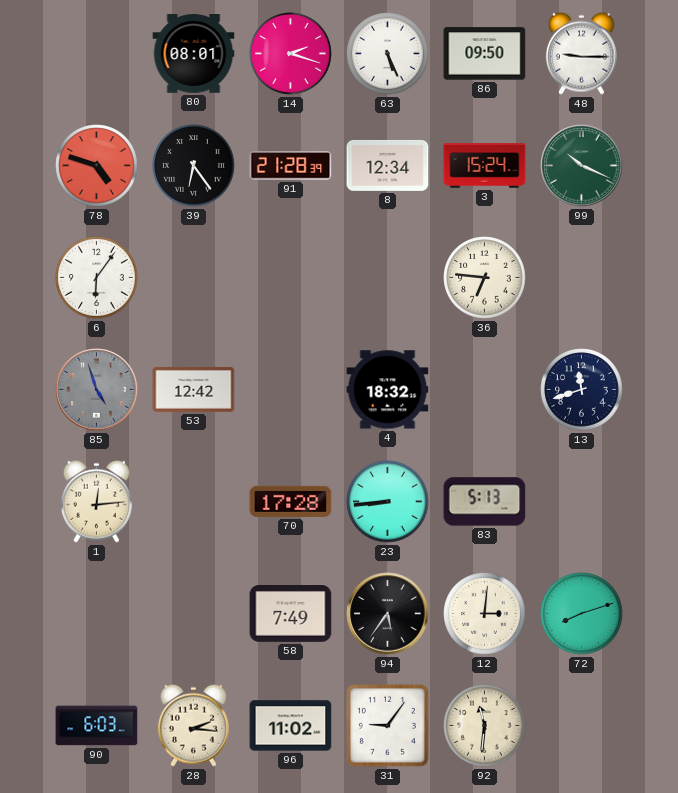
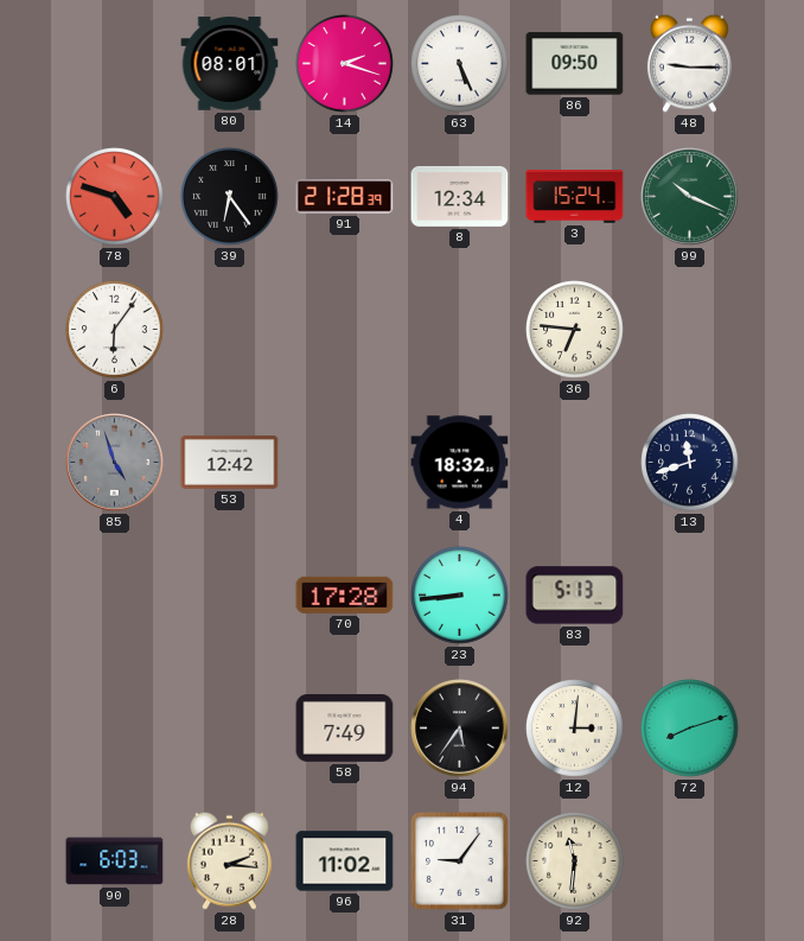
1: 12:14 -> none (96, 501)
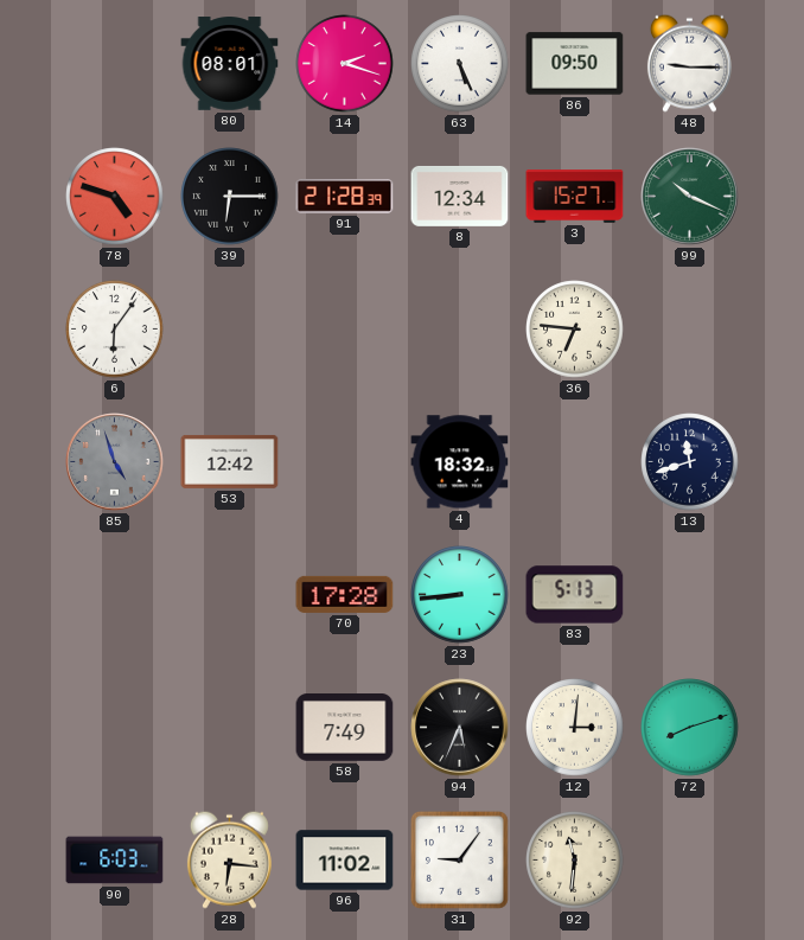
39: 6:24 -> 6:15 (230, 197)
3: 15:24 -> 15:27 (575, 197)
94: 5:36 -> 5:34 (460, 728)
28: 2:16 -> 6:16 (229, 859)
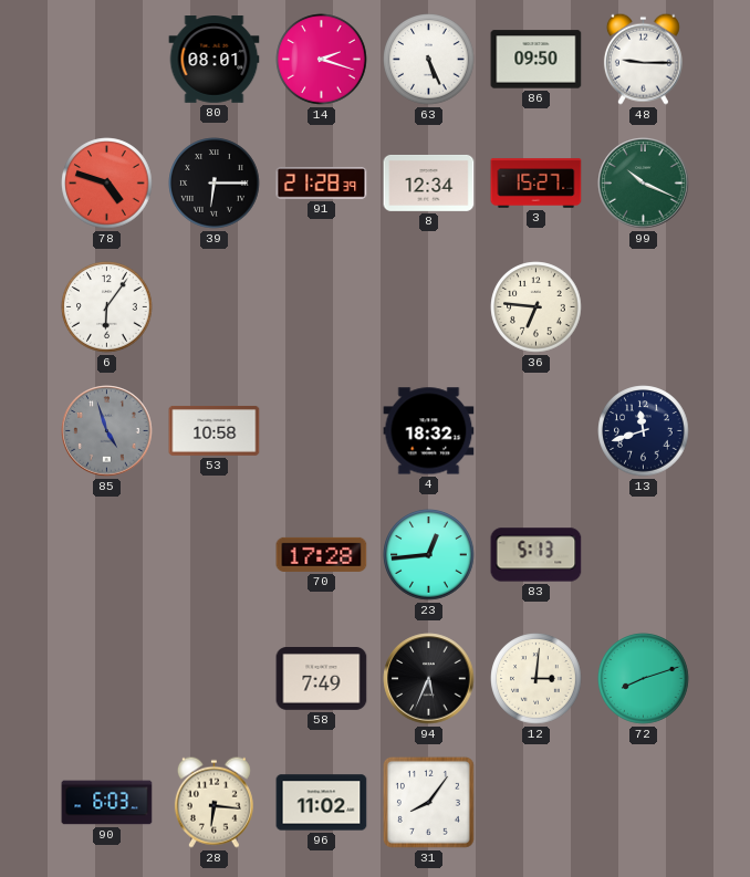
53: 12:42 -> 10:58 (215, 431)
23: 8:44 -> 12:44 (429, 555)
31: 9:06 -> 8:06 (428, 802)
92: 11:31 -> none (575, 861)
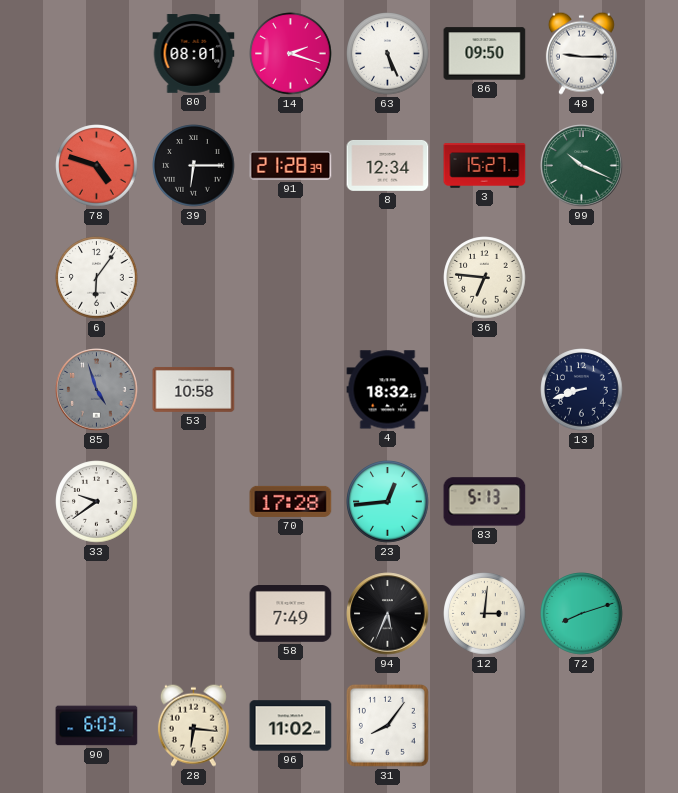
13: 11:42 -> 8:42 (582, 390)
33: none -> 9:39 (97, 502)
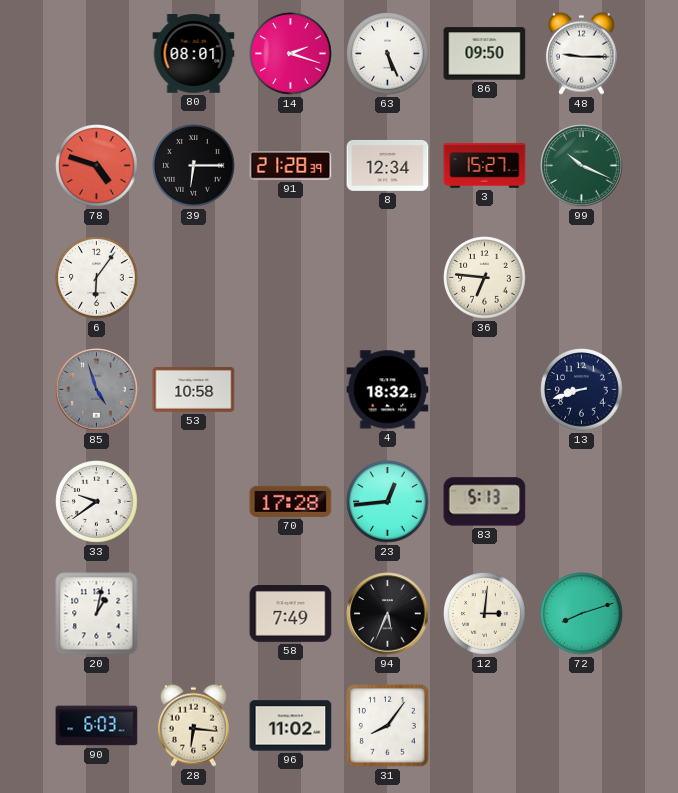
20: none -> 1:02 (97, 614)
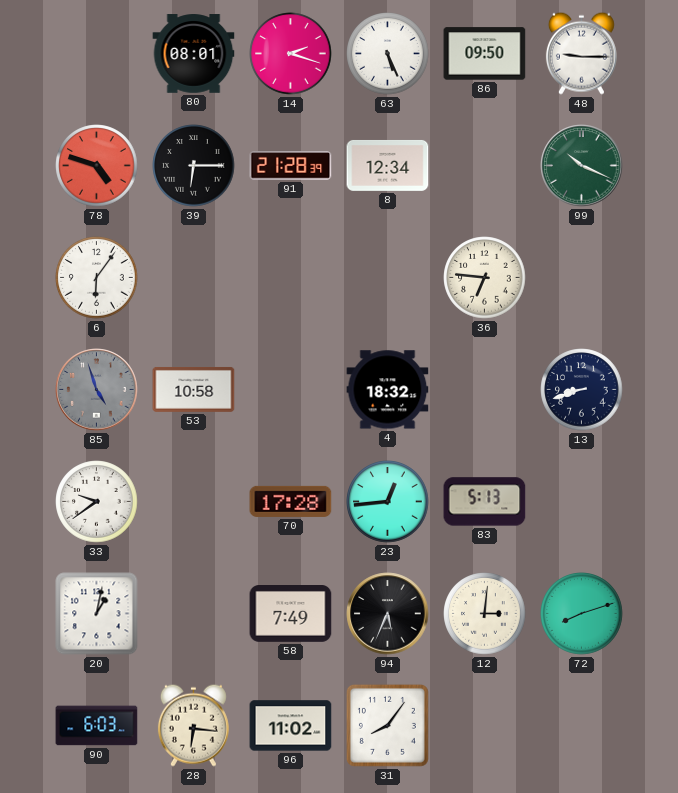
3: 15:27 -> none (485, 166)
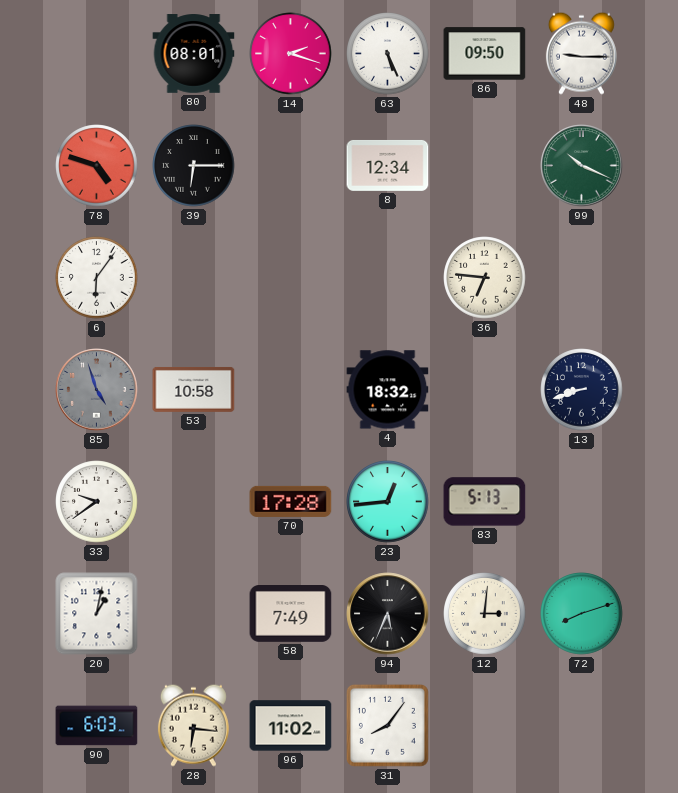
91: 21:28 -> none (291, 166)
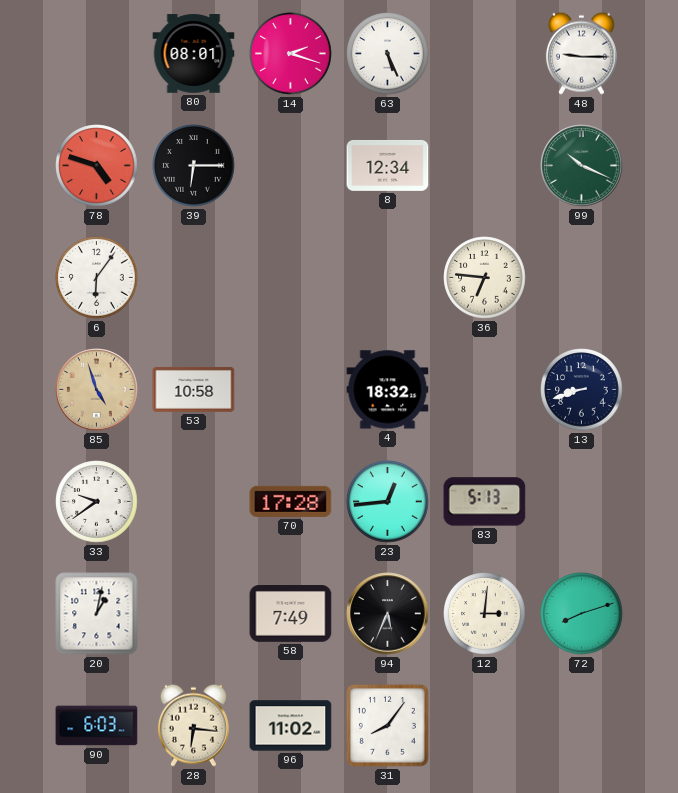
86: 09:50 -> none (485, 54)
85 dial: grey -> champagne (97, 390)
